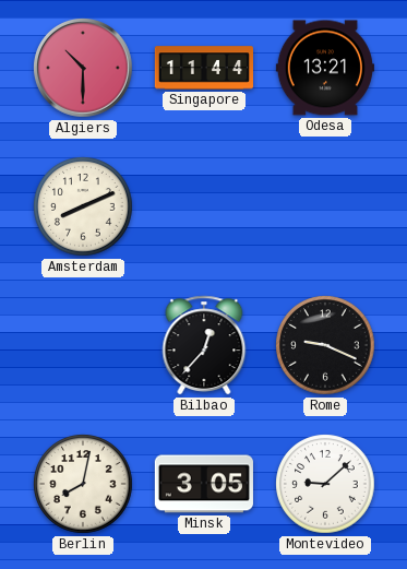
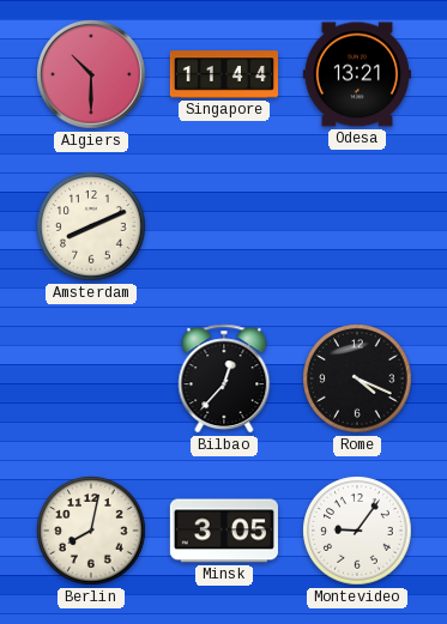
Rome: 9:19 -> 4:19 (357, 378)
Montevideo: 9:08 -> 9:06 (357, 531)
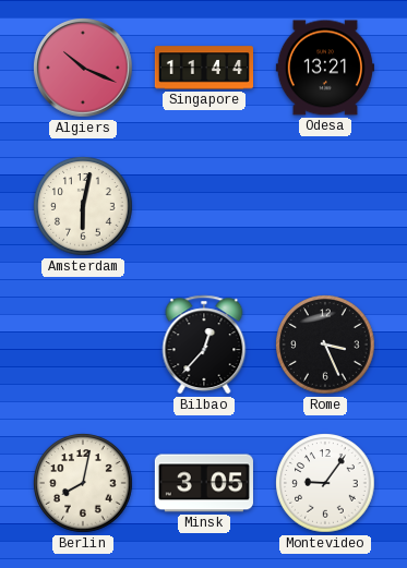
Algiers: 10:30 -> 10:19 (83, 68)
Amsterdam: 8:11 -> 6:02 (83, 206)
Rome: 4:19 -> 3:26 (325, 345)
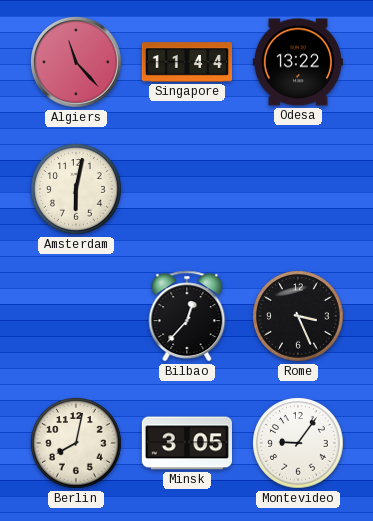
Algiers: 10:19 -> 11:23 (76, 62)
Odesa: 13:21 -> 13:22 (298, 62)
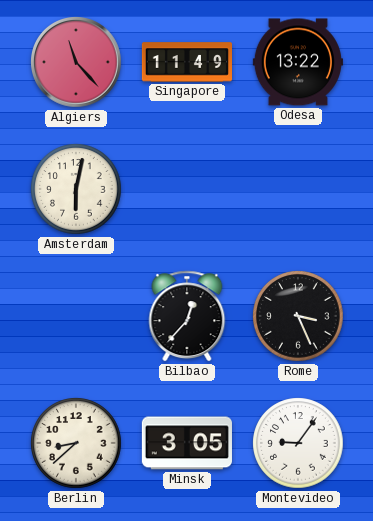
Singapore: 11:44 -> 11:49 (186, 62)
Berlin: 8:02 -> 8:38 (76, 443)
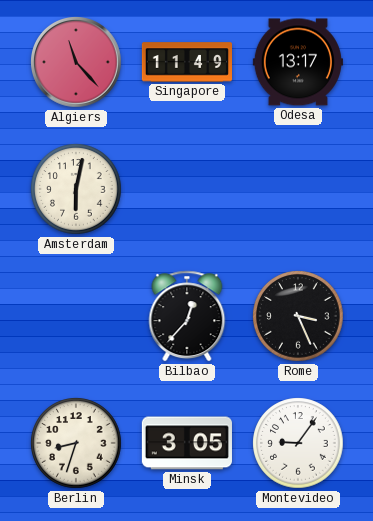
Odesa: 13:22 -> 13:17 (298, 62)
Berlin: 8:38 -> 8:33 (76, 443)
